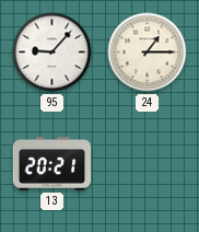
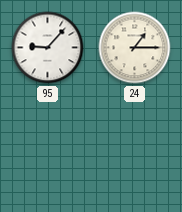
13: 20:21 -> none (52, 163)
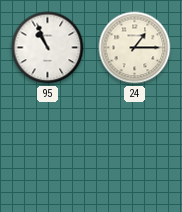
95: 9:07 -> 10:56 (48, 48)
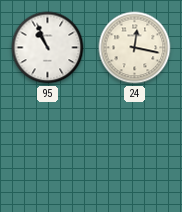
24: 1:15 -> 12:17 (135, 48)
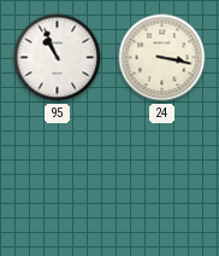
24: 12:17 -> 3:17 (162, 58)
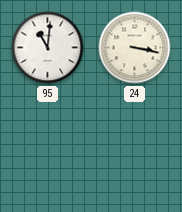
95: 10:56 -> 11:01 (48, 48)
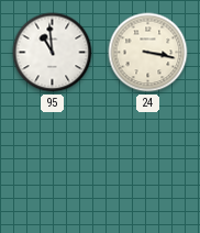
95: 11:01 -> 10:59 (53, 53)
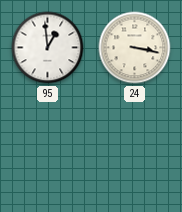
95: 10:59 -> 12:59 (48, 48)
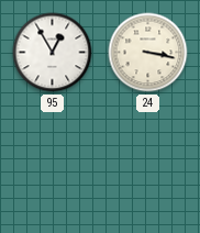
95: 12:59 -> 12:55 (53, 53)
